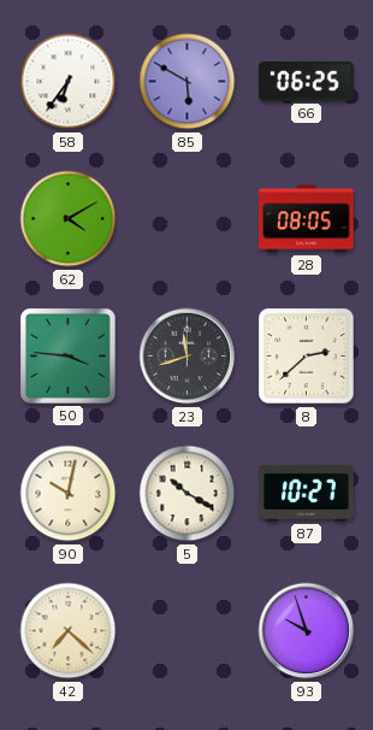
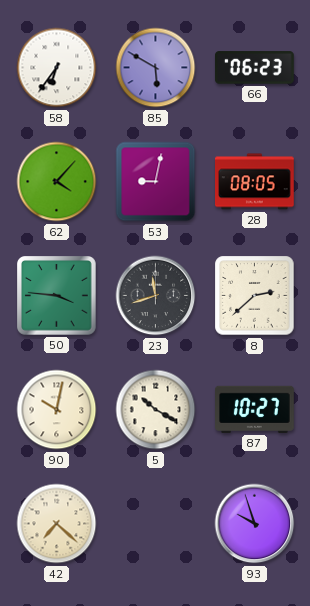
66: 06:25 -> 06:23 (254, 68)
62: 4:10 -> 4:07 (57, 182)
53: none -> 9:02 (156, 182)
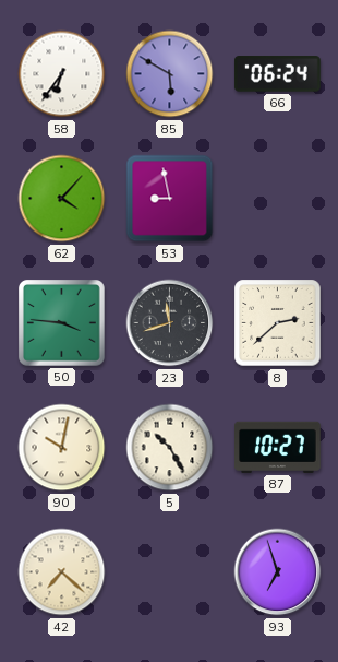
66: 06:23 -> 06:24 (277, 74)
53: 9:02 -> 8:58 (170, 199)
28: 08:05 -> none (255, 182)
5: 10:20 -> 10:25 (170, 448)
93: 9:57 -> 6:57 (278, 572)
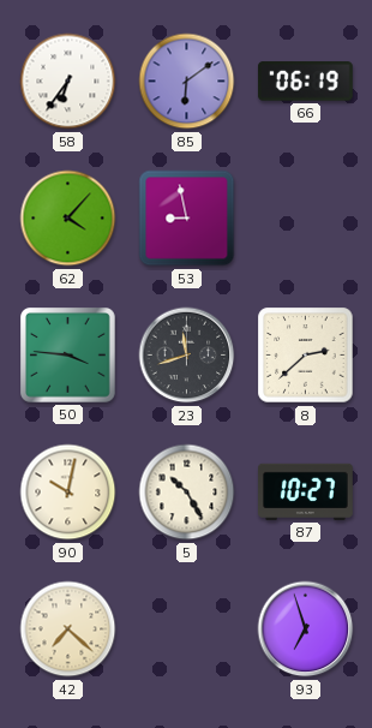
85: 5:50 -> 6:09 (187, 82)
66: 06:24 -> 06:19 (305, 82)
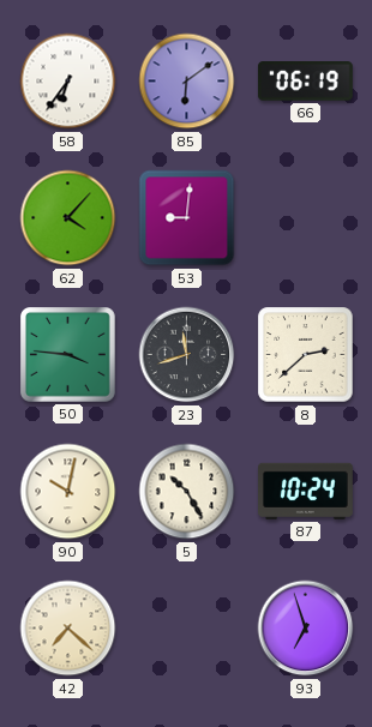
53: 8:58 -> 9:01 (187, 218)
87: 10:27 -> 10:24 (306, 491)
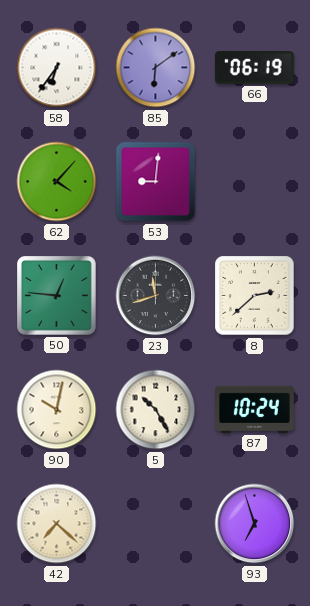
50: 3:46 -> 12:46 (57, 296)
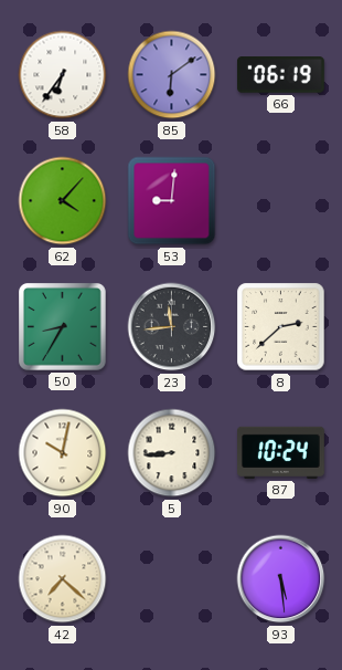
50: 12:46 -> 8:35 (63, 327)
23: 11:42 -> 11:44 (172, 327)
5: 10:25 -> 8:44 (172, 453)
93: 6:57 -> 5:29 (281, 579)
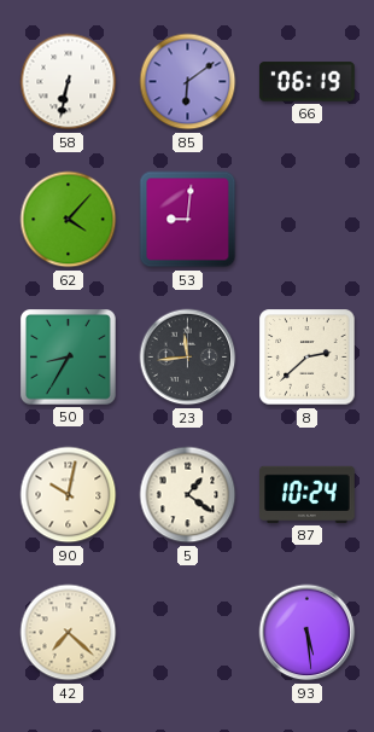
58: 6:36 -> 6:32 (69, 82)
5: 8:44 -> 1:21 (188, 495)
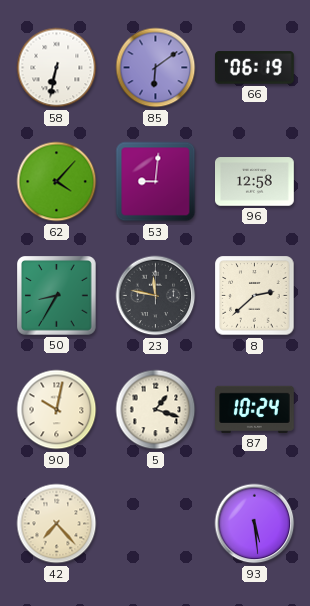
96: none -> 12:58 (255, 182)
23: 11:44 -> 11:47 (156, 296)
5: 1:21 -> 1:18 (156, 410)
42: 7:22 -> 7:23 (57, 524)
